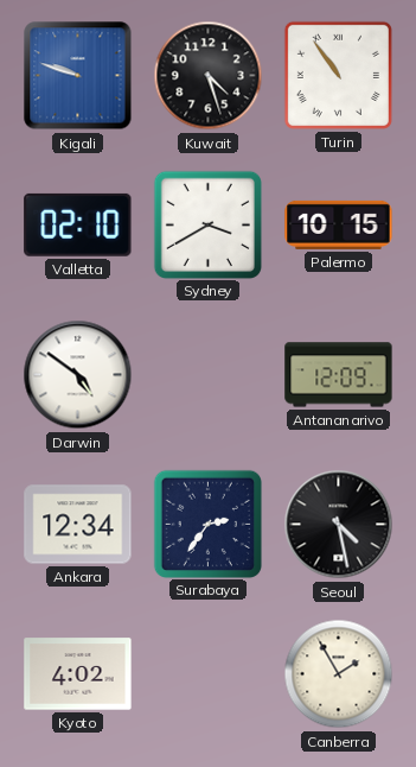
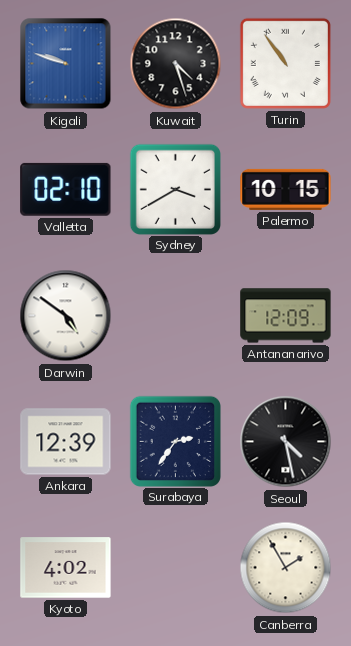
Ankara: 12:34 -> 12:39 (66, 442)
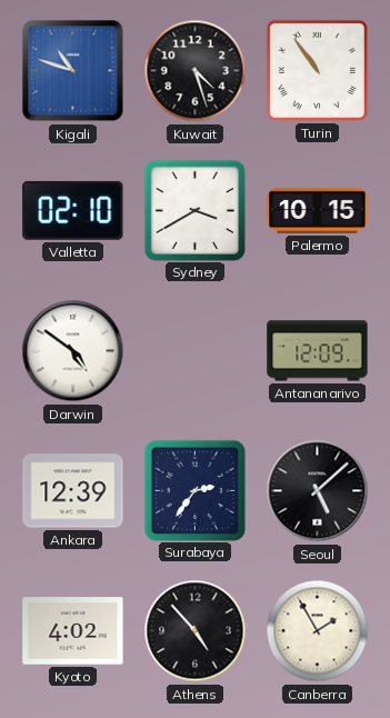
Kigali: 9:48 -> 10:48 (73, 71)
Seoul: 4:28 -> 5:08 (318, 491)
Athens: none -> 4:53 (196, 631)
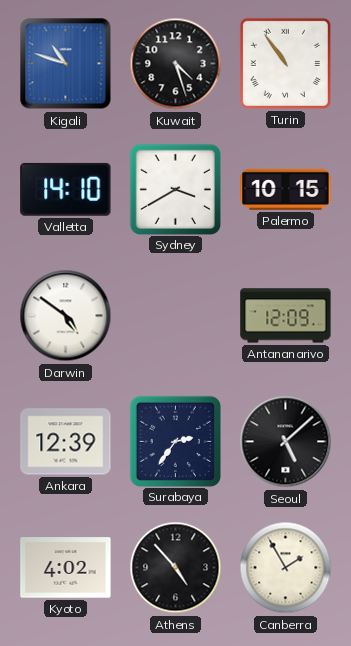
Valletta: 02:10 -> 14:10 (66, 189)
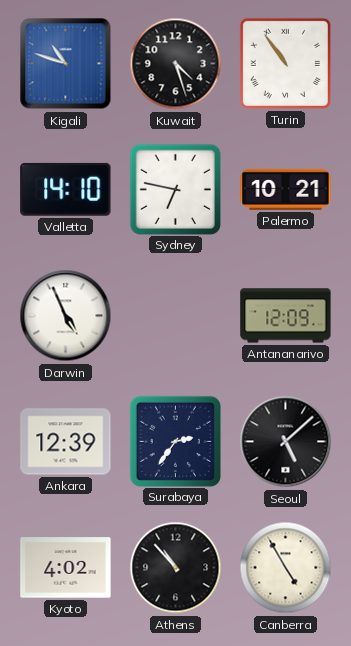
Sydney: 3:40 -> 6:47 (175, 189)
Palermo: 10:15 -> 10:21 (286, 189)
Darwin: 4:51 -> 4:56 (66, 316)
Athens: 4:53 -> 10:53 (176, 568)
Canberra: 1:55 -> 4:55 (286, 568)
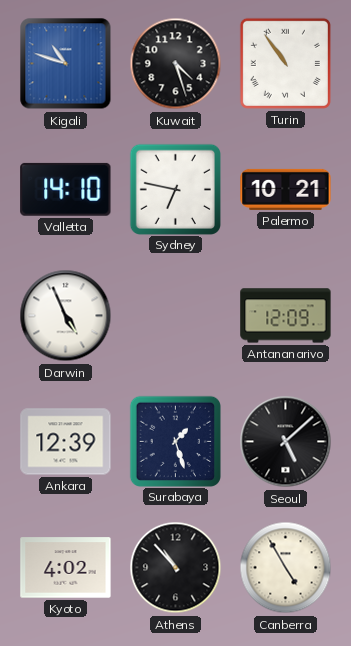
Surabaya: 2:36 -> 1:27 (175, 441)
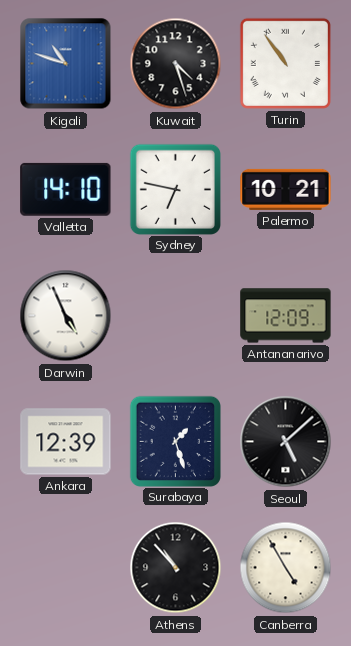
Kyoto: 4:02 -> none (66, 568)
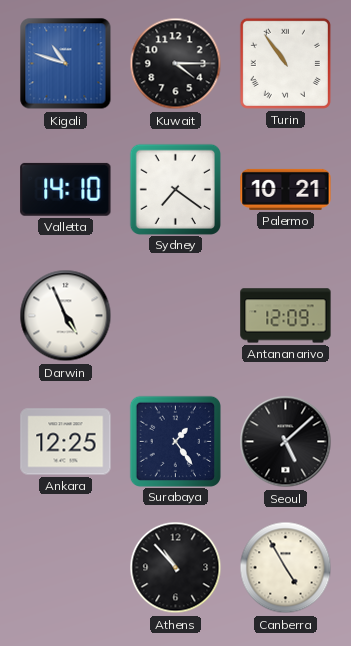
Kuwait: 4:27 -> 4:15 (176, 64)
Sydney: 6:47 -> 7:21 (175, 189)
Ankara: 12:39 -> 12:25 (66, 442)
Surabaya: 1:27 -> 1:24 (175, 441)
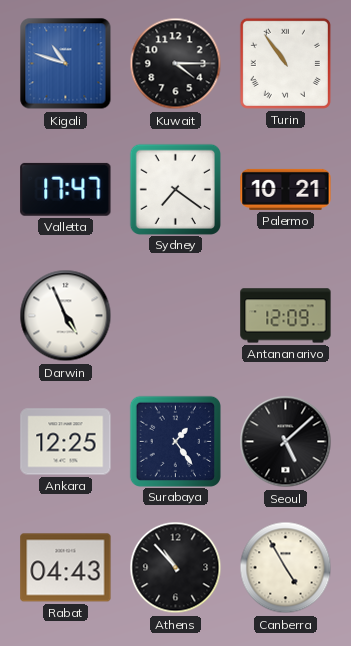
Valletta: 14:10 -> 17:47 (66, 189)
Rabat: none -> 04:43 (66, 568)
